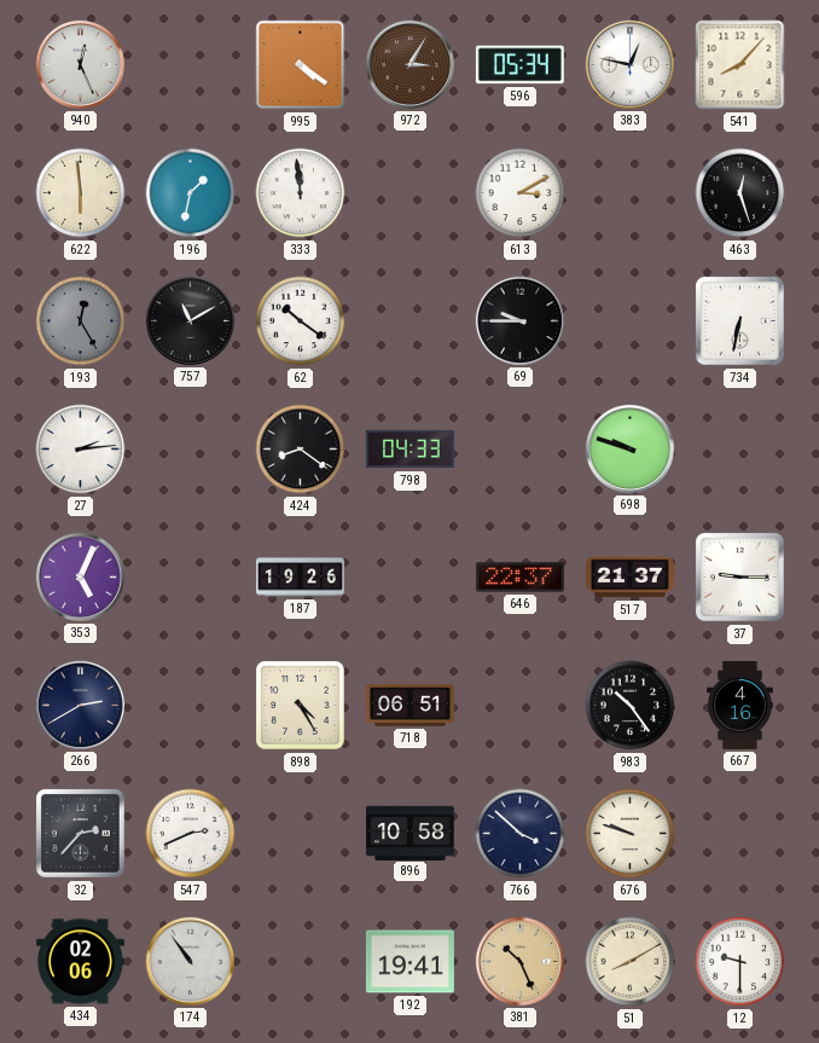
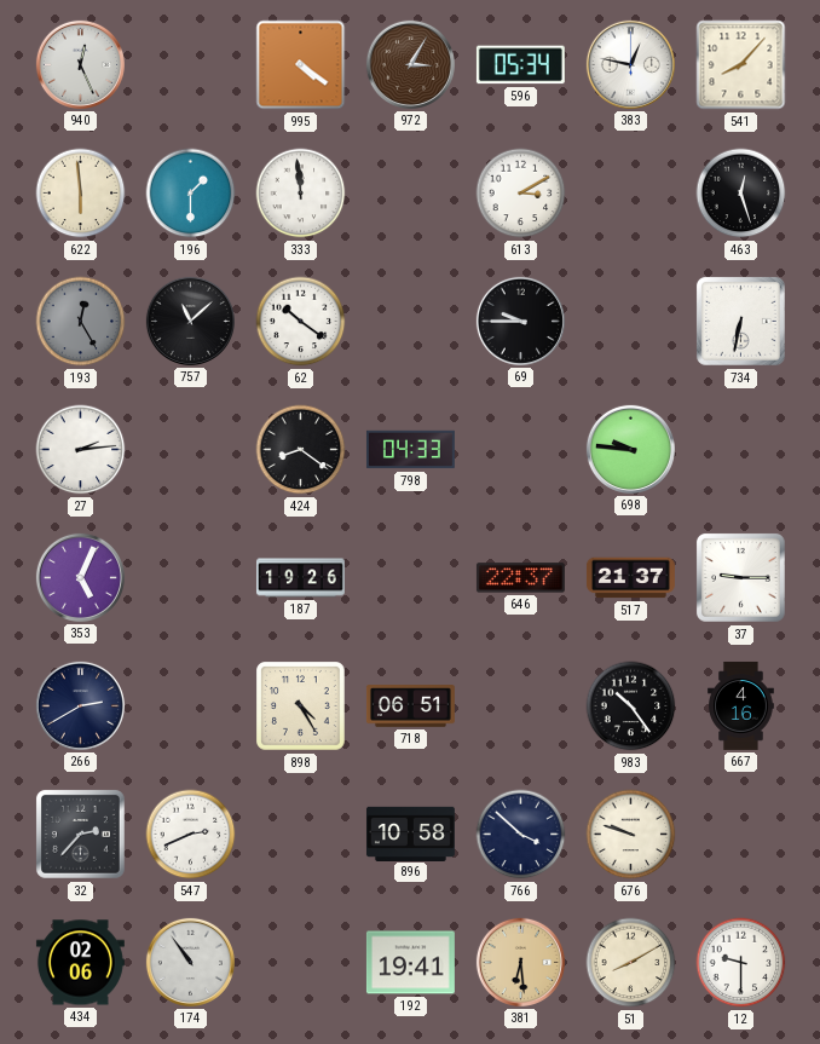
196: 1:32 -> 1:30 (191, 194)
757: 11:10 -> 11:08 (190, 321)
698: 9:48 -> 9:46 (630, 449)
381: 10:26 -> 6:29 (520, 962)
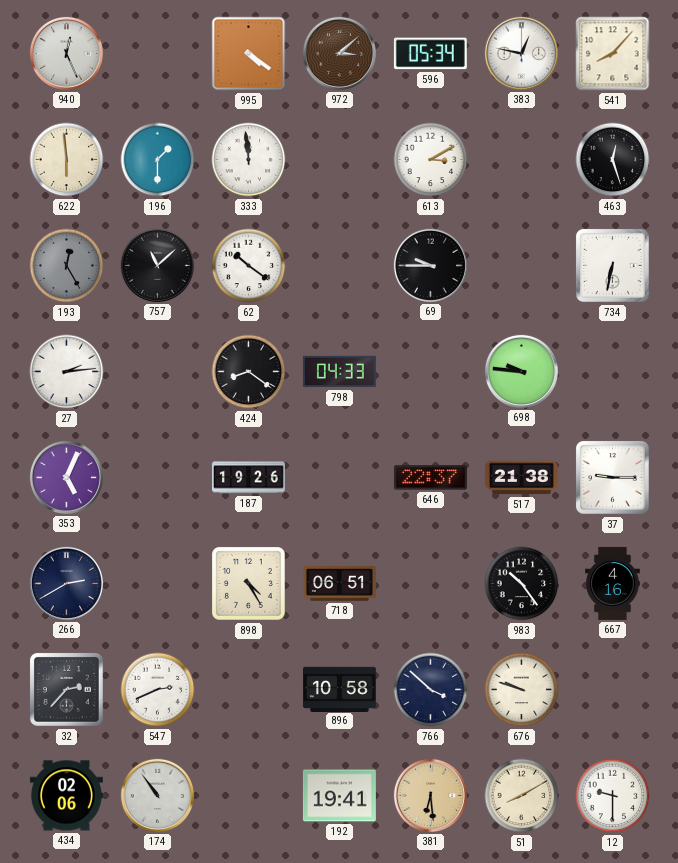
972: 3:05 -> 3:08 (339, 53)
517: 21:37 -> 21:38 (521, 478)
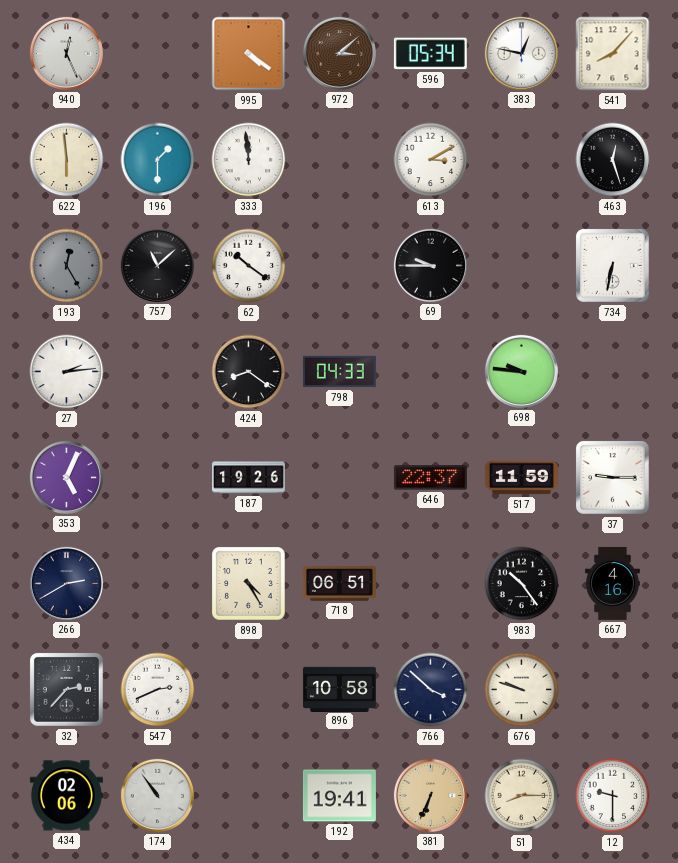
517: 21:38 -> 11:59 (521, 478)
381: 6:29 -> 6:34 (430, 795)
51: 8:10 -> 8:15 (522, 796)
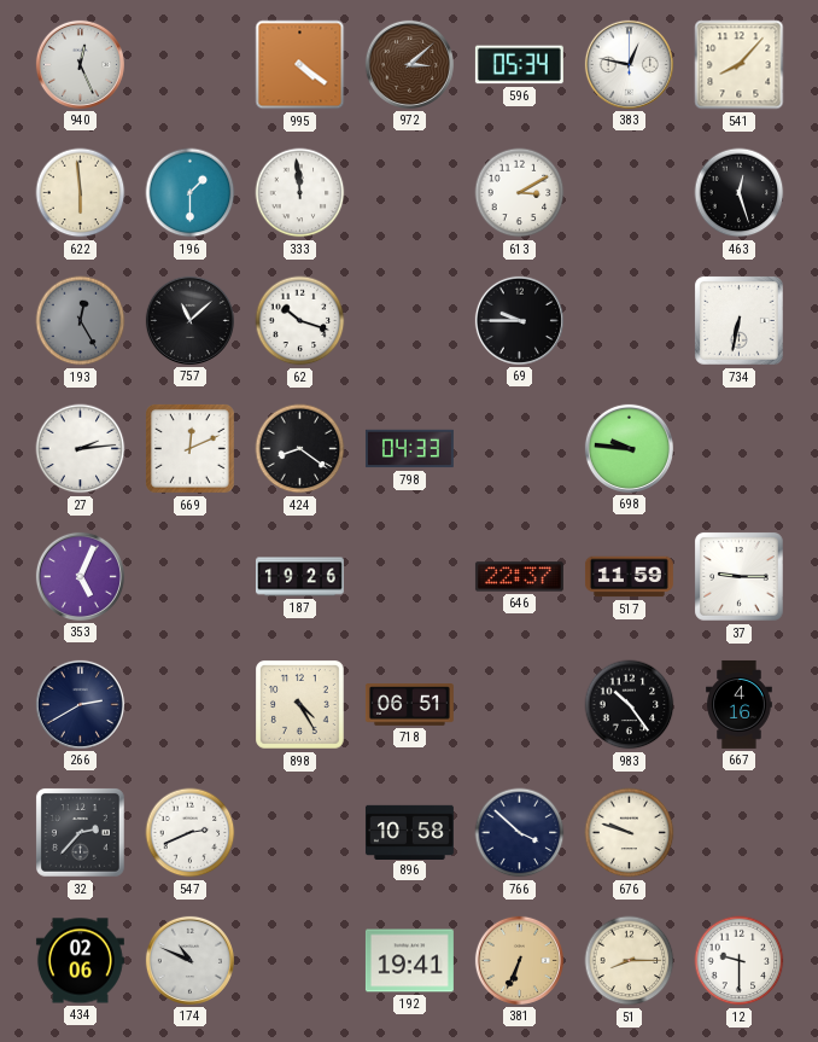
62: 10:21 -> 10:18 (300, 321)
669: none -> 12:11 (191, 449)
174: 10:54 -> 10:49 (189, 960)
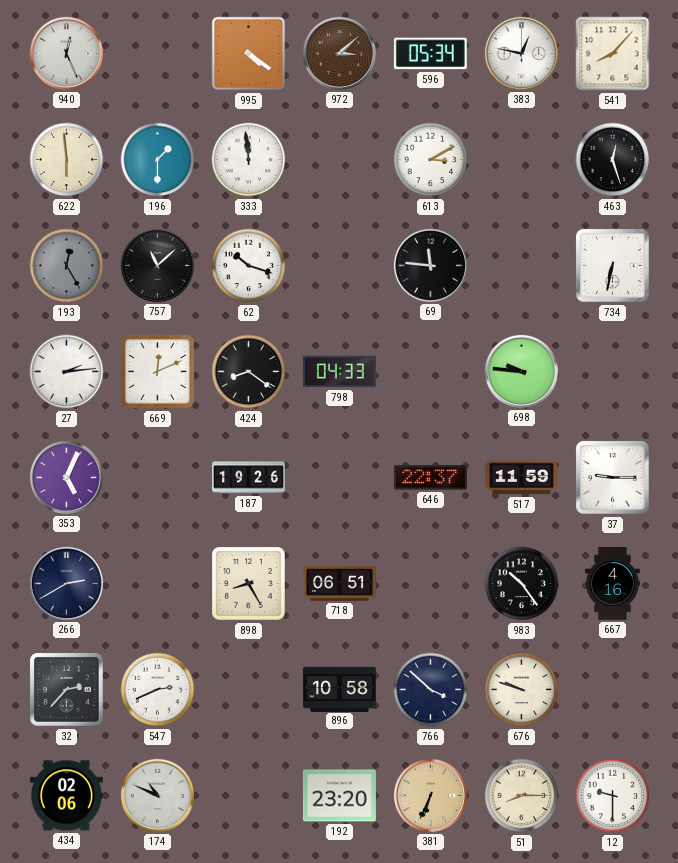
69: 9:45 -> 11:46 (430, 265)
898: 4:25 -> 8:25 (249, 584)
192: 19:41 -> 23:20 (339, 796)
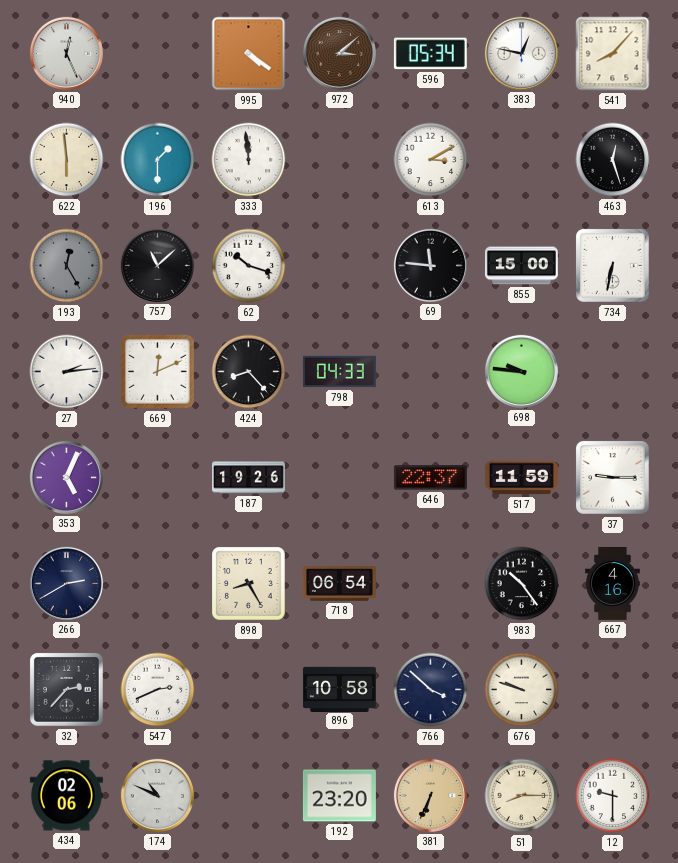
855: none -> 15:00 (521, 266)
424: 8:21 -> 8:23 (249, 372)
718: 06:51 -> 06:54 (339, 584)
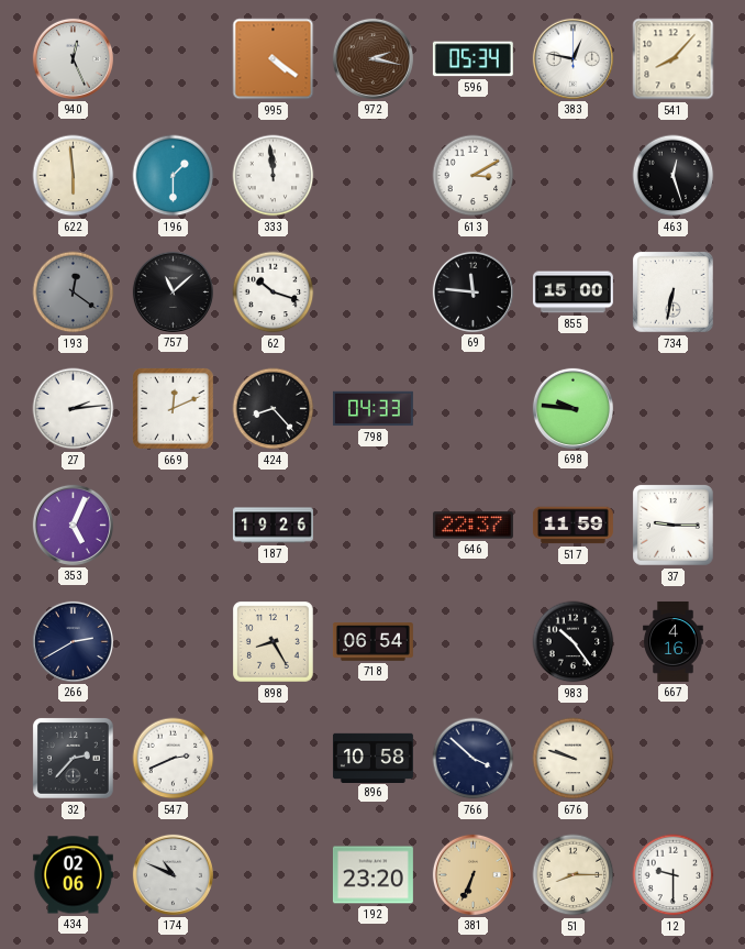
972: 3:08 -> 2:17 (372, 58)
193: 12:25 -> 12:21 (74, 293)
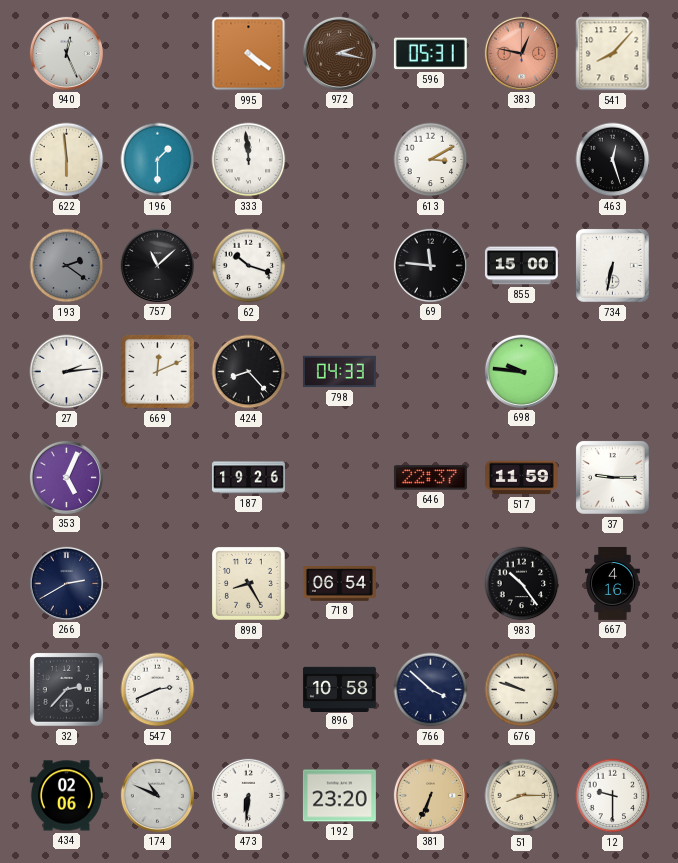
596: 05:34 -> 05:31 (430, 54)
383 dial: white -> salmon (521, 53)
193: 12:21 -> 2:21 (67, 266)
473: none -> 6:31 (248, 795)
